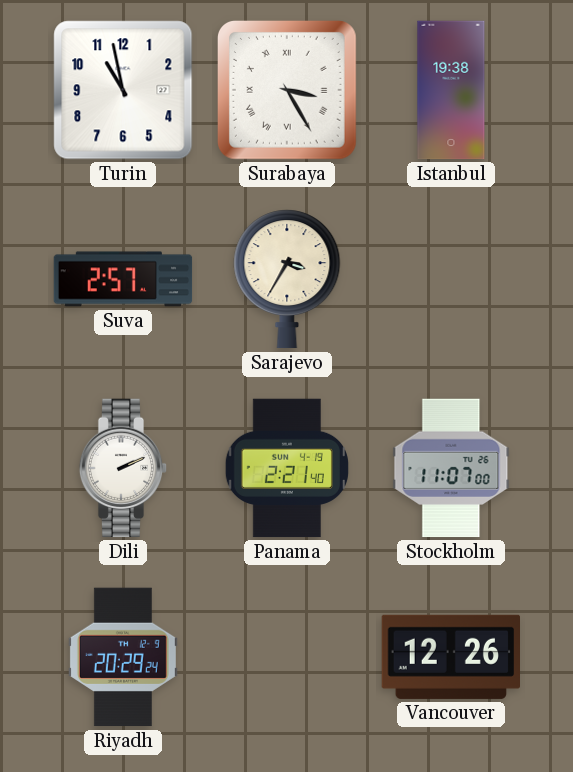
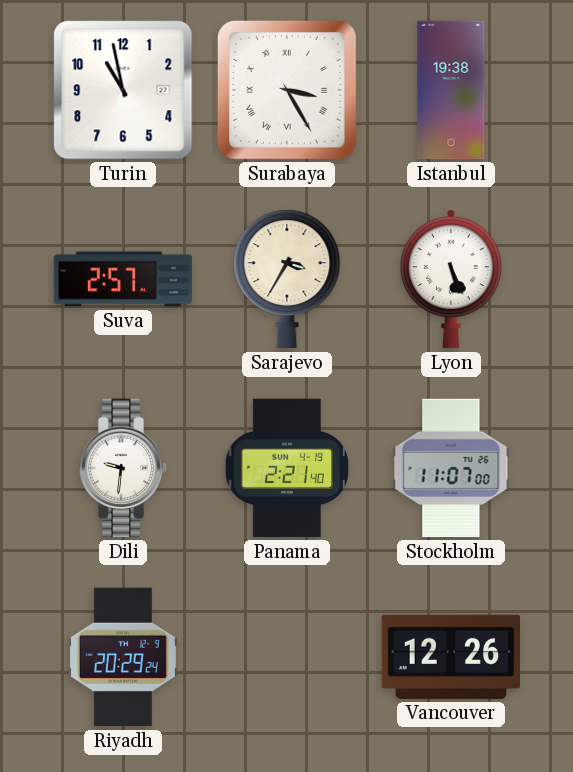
Lyon: none -> 5:26 (451, 279)
Dili: 2:11 -> 9:31 (123, 468)
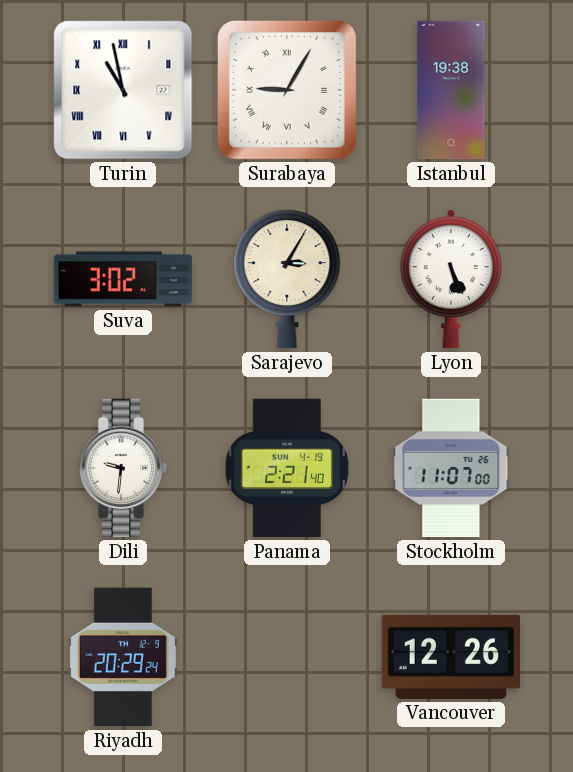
Turin numerals: Arabic -> Roman (123, 90)
Surabaya: 3:25 -> 9:05 (287, 90)
Suva: 2:57 -> 3:02 (123, 279)
Sarajevo: 3:35 -> 3:05 (287, 279)
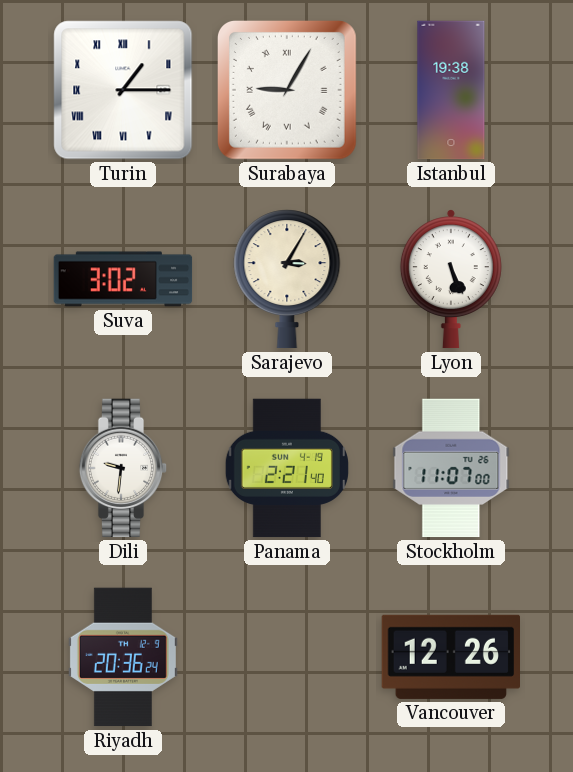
Turin: 10:58 -> 1:15 (123, 90)
Riyadh: 20:29 -> 20:36 (123, 657)
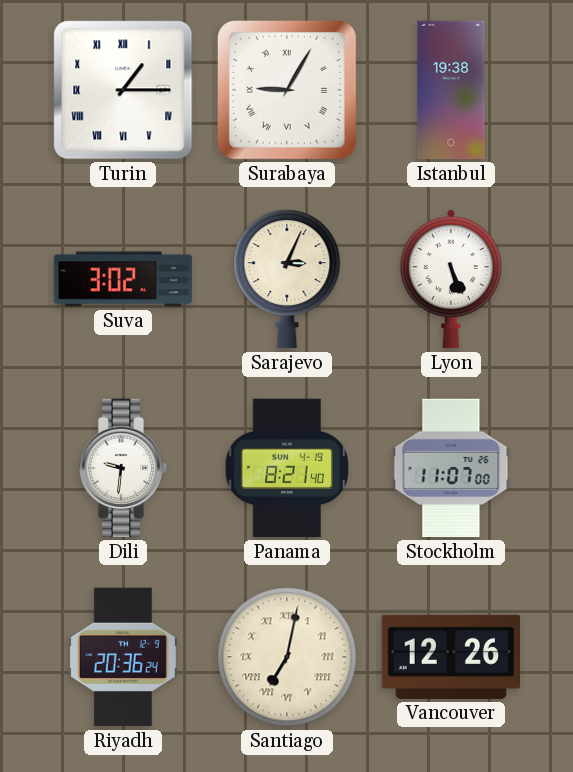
Sarajevo: 3:05 -> 3:04 (287, 279)
Panama: 2:21 -> 8:21 (287, 468)
Santiago: none -> 7:02 (287, 657)
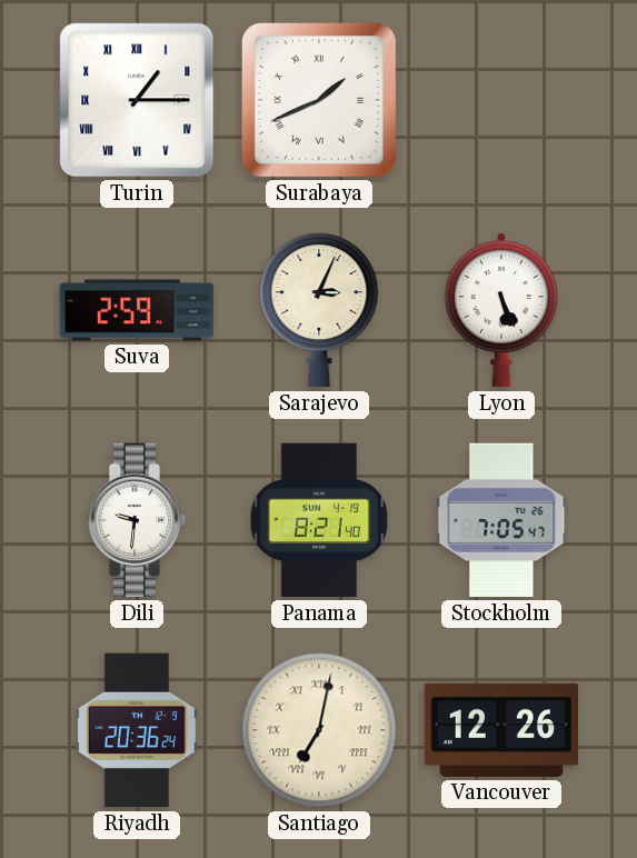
Surabaya: 9:05 -> 1:41 (319, 100)
Istanbul: 19:38 -> none (451, 90)
Suva: 3:02 -> 2:59 (137, 310)
Stockholm: 11:07 -> 7:05 (501, 520)
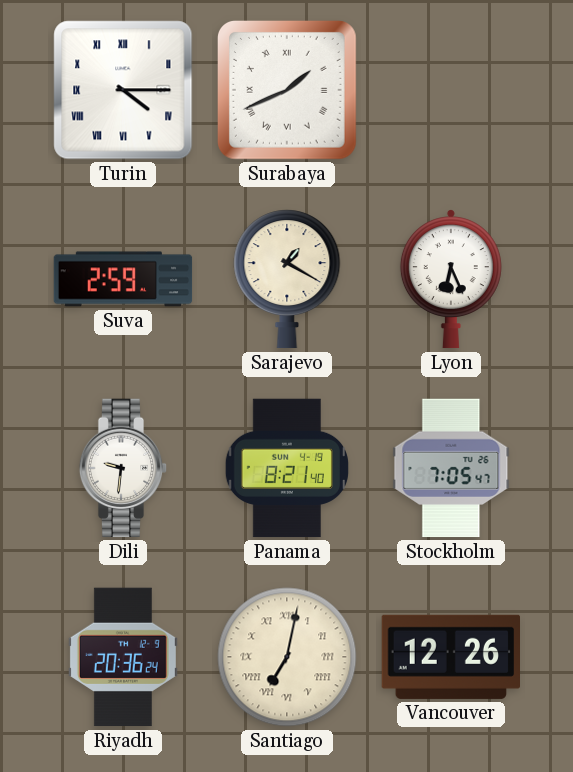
Turin: 1:15 -> 4:15 (123, 90)
Sarajevo: 3:04 -> 1:20 (287, 279)
Lyon: 5:26 -> 6:26 (451, 279)
